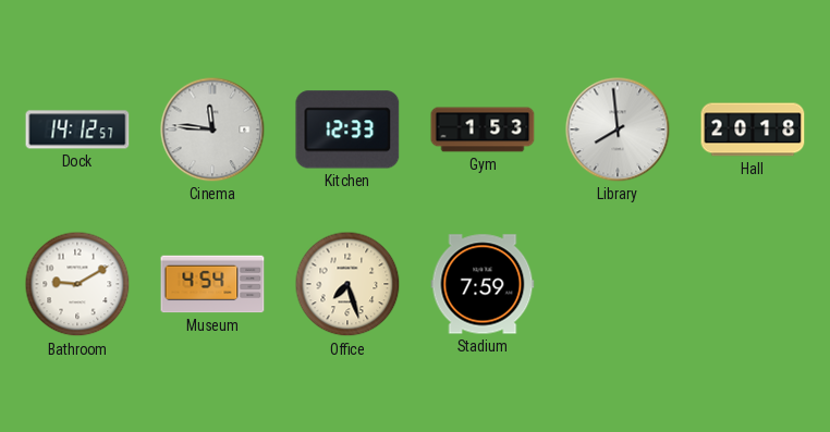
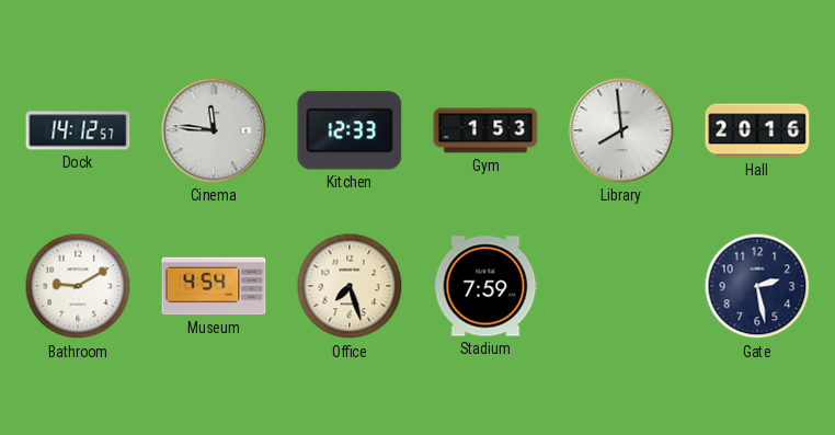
Hall: 20:18 -> 20:16 (757, 130)
Gate: none -> 2:28 (757, 286)
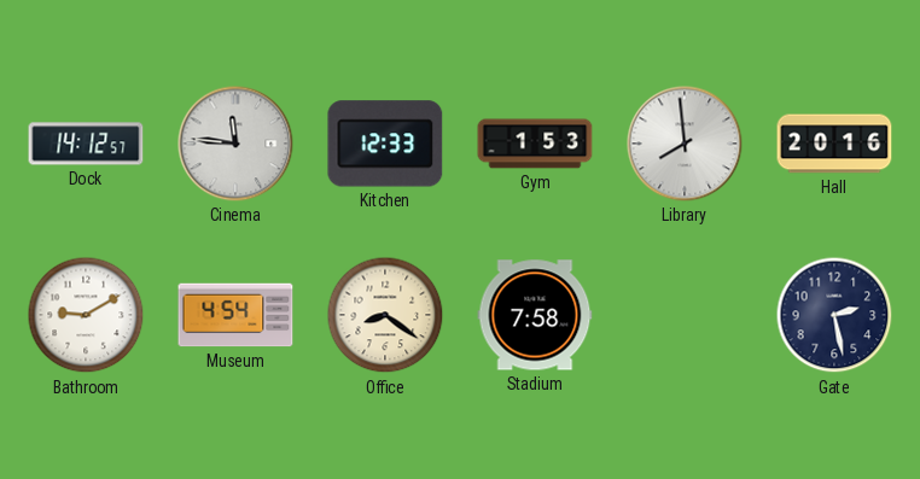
Office: 7:27 -> 8:21 (385, 315)
Stadium: 7:59 -> 7:58 (535, 315)
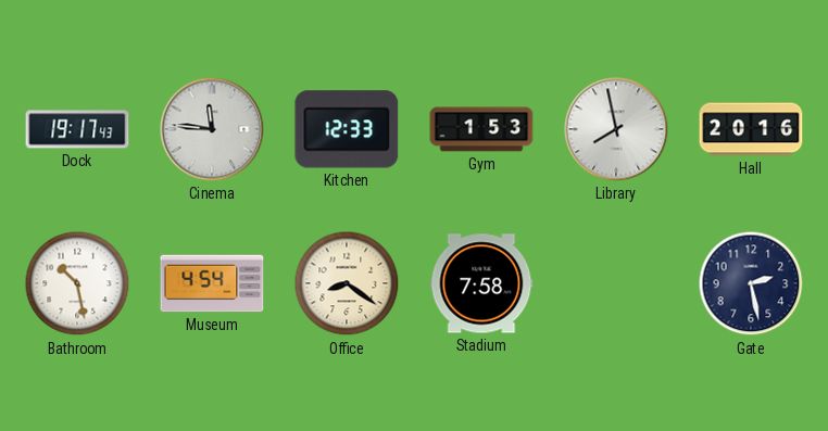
Dock: 14:12 -> 19:17 (77, 129)
Library: 7:59 -> 7:58 (616, 129)
Bathroom: 9:10 -> 10:28 (77, 283)
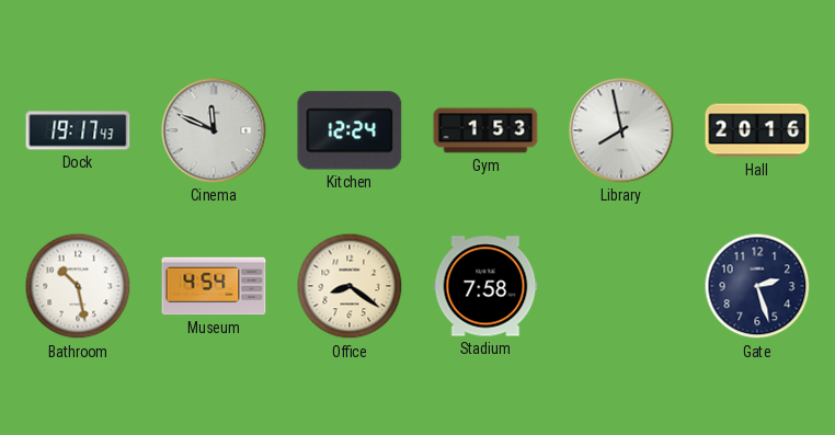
Cinema: 11:46 -> 11:49 (214, 130)
Kitchen: 12:33 -> 12:24 (350, 130)
Gate: 2:28 -> 2:27 (757, 286)
